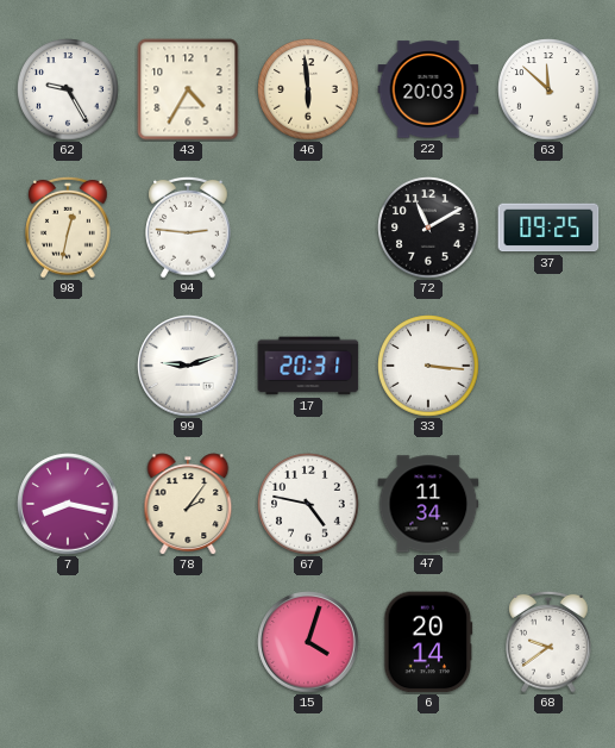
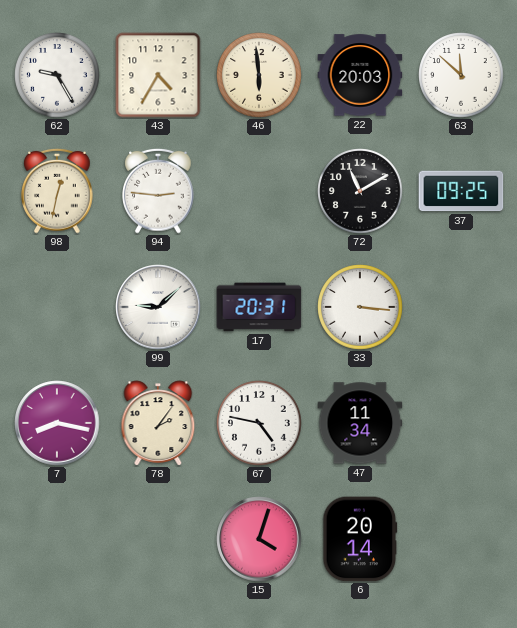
99: 9:12 -> 9:08 (158, 307)
68: 9:39 -> none (548, 642)
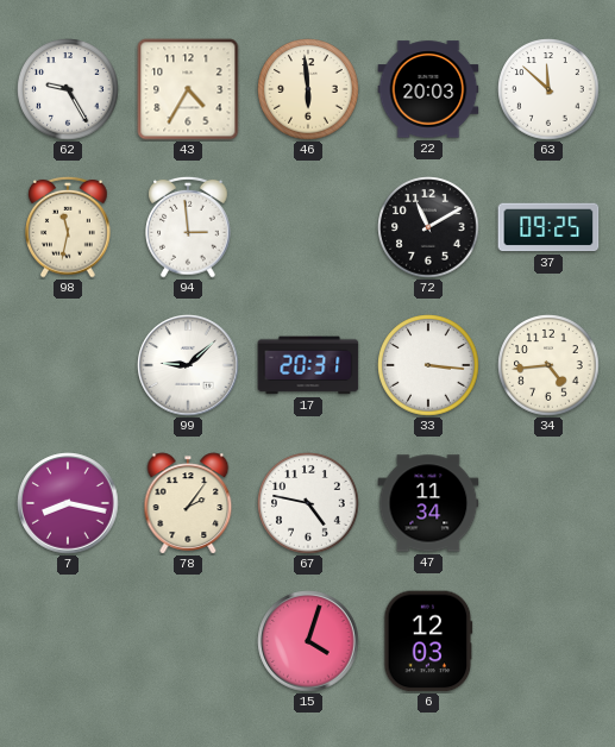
98: 12:32 -> 11:32 (68, 227)
94: 2:46 -> 2:59 (188, 227)
34: none -> 4:44 (548, 365)
6: 20:14 -> 12:03 (428, 641)
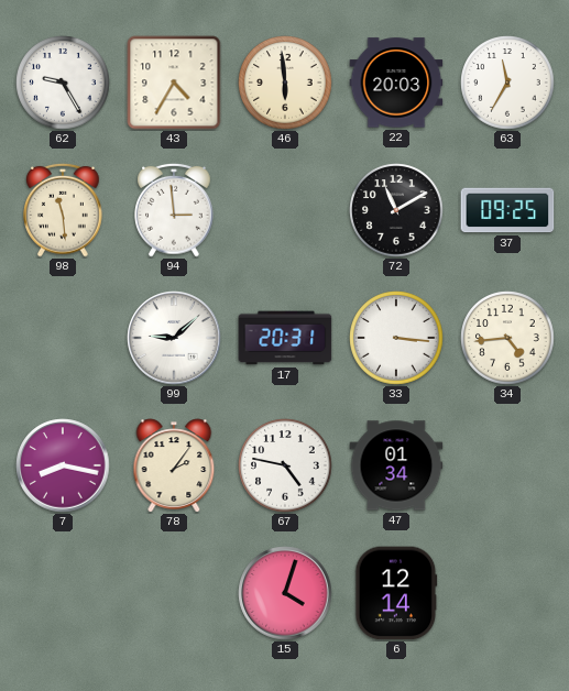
63: 11:52 -> 11:35 (507, 83)
98: 11:32 -> 11:29 (63, 210)
47: 11:34 -> 01:34 (396, 465)
6: 12:03 -> 12:14 (396, 593)
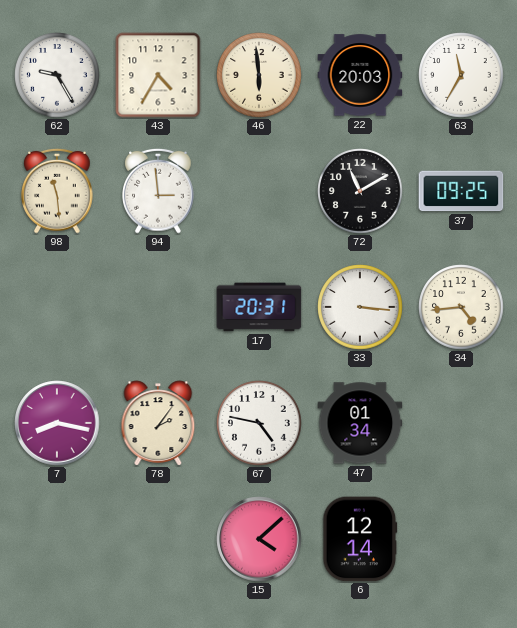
99: 9:08 -> none (174, 338)
15: 4:03 -> 4:08 (259, 539)
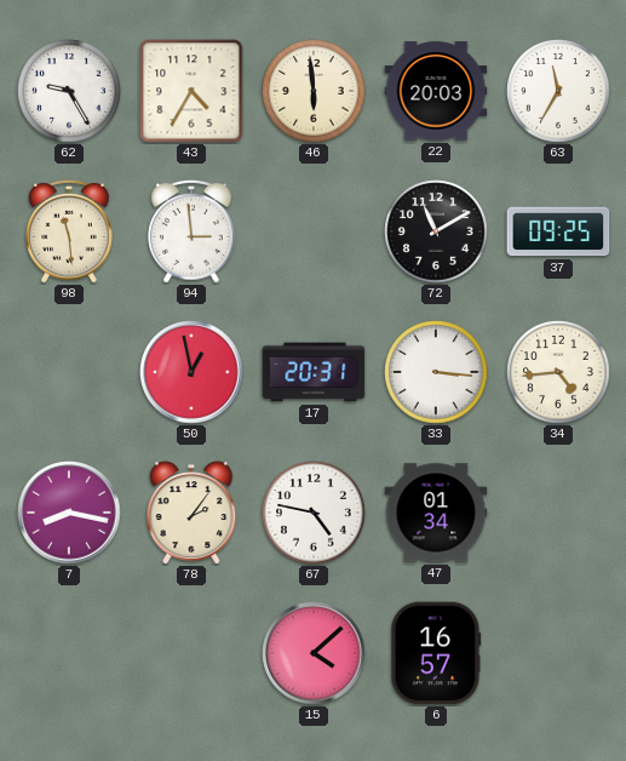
50: none -> 12:58 (191, 372)
6: 12:14 -> 16:57 (436, 653)
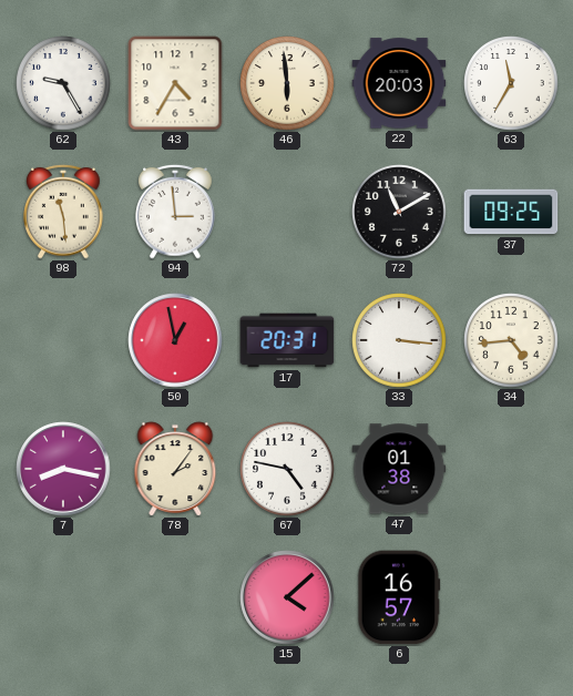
47: 01:34 -> 01:38 (399, 469)
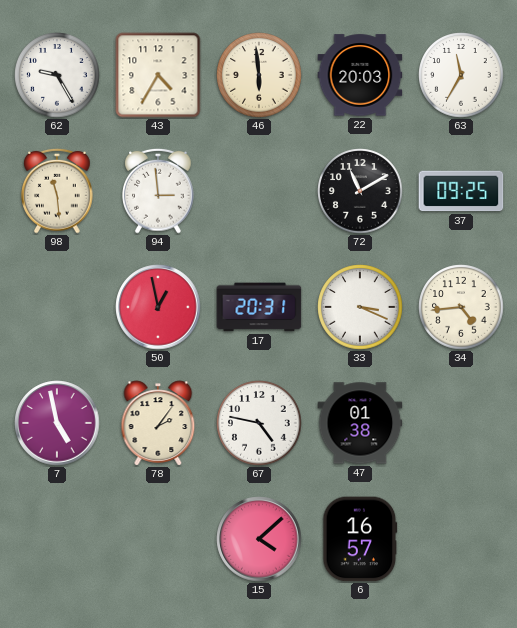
33: 3:16 -> 3:19 (360, 307)
7: 8:17 -> 4:58 (57, 423)
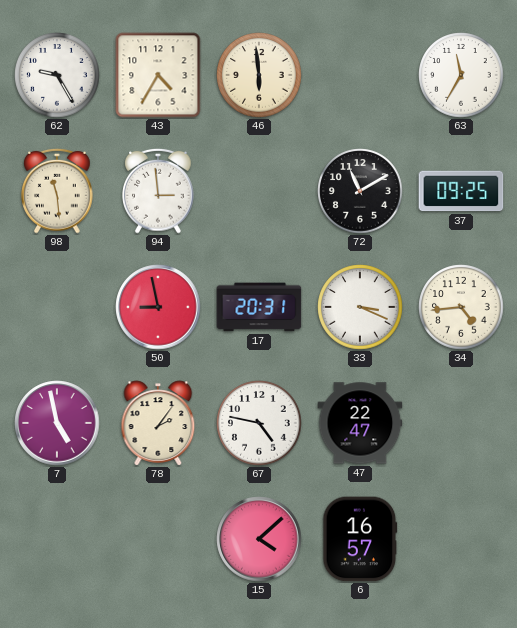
22: 20:03 -> none (360, 75)
50: 12:58 -> 8:58 (158, 307)
47: 01:38 -> 22:47 (360, 423)
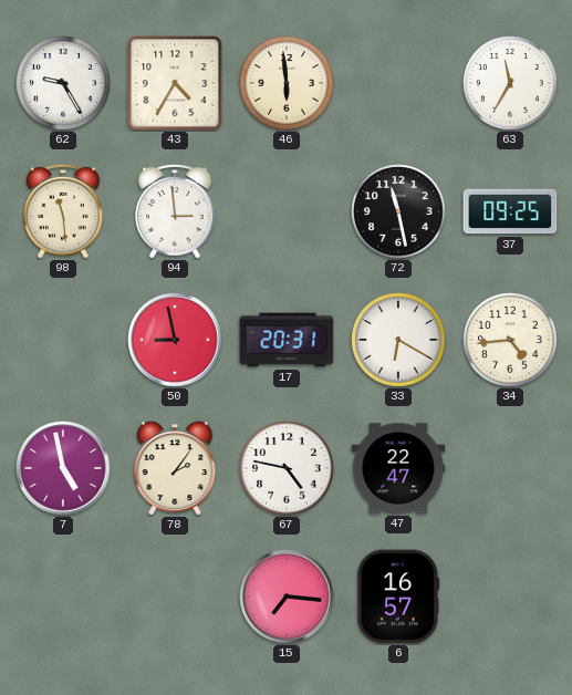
72: 11:10 -> 11:28 (398, 211)
33: 3:19 -> 6:20 (398, 340)
15: 4:08 -> 7:16 (287, 597)
